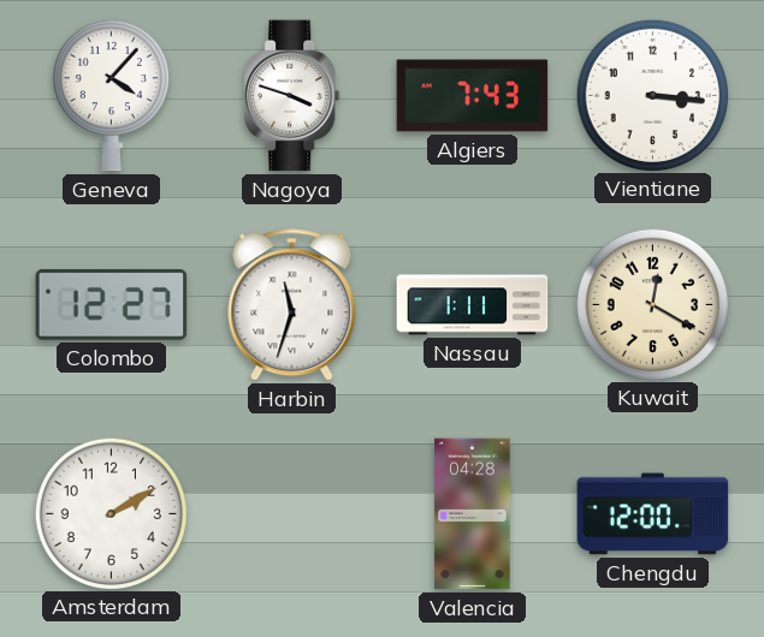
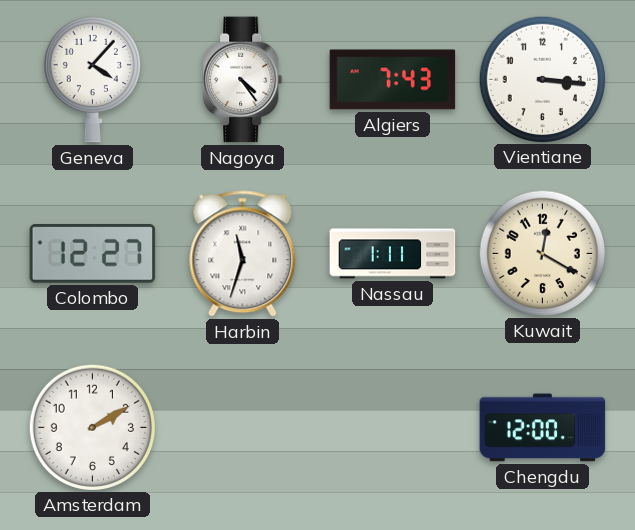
Nagoya: 3:48 -> 4:24 (243, 80)
Valencia: 04:28 -> none (473, 514)
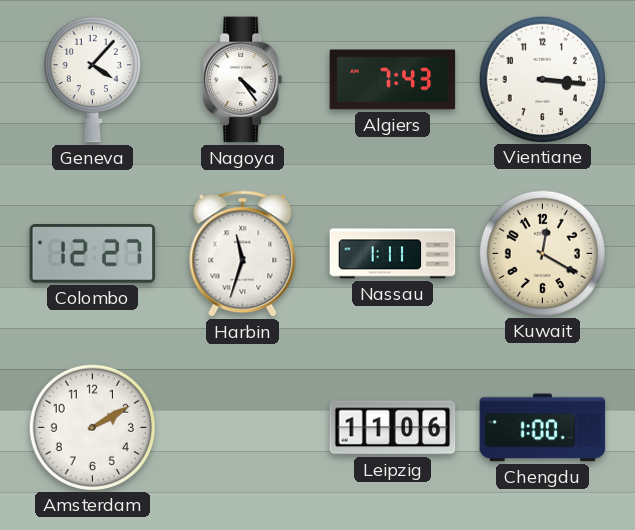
Leipzig: none -> 11:06 (393, 428)
Chengdu: 12:00 -> 1:00 (543, 428)
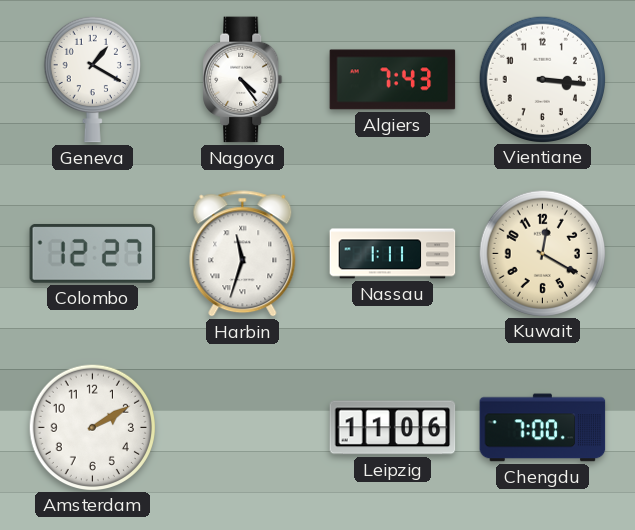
Geneva: 4:07 -> 1:20 (92, 79)
Chengdu: 1:00 -> 7:00 (543, 428)
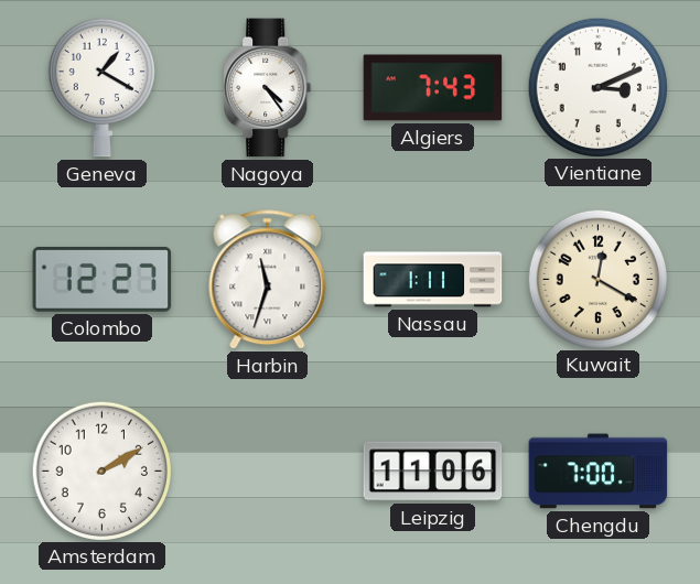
Vientiane: 3:16 -> 3:11 (597, 87)
